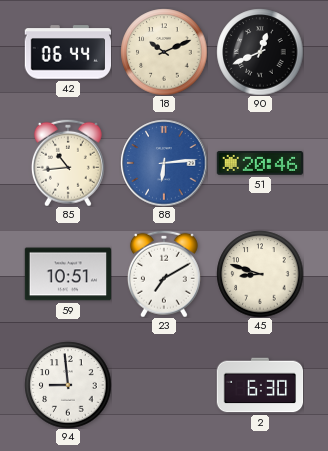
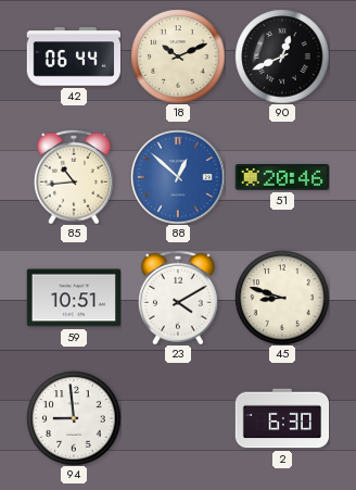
88: 6:14 -> 12:52 (178, 177)
23: 7:10 -> 4:10 (178, 298)
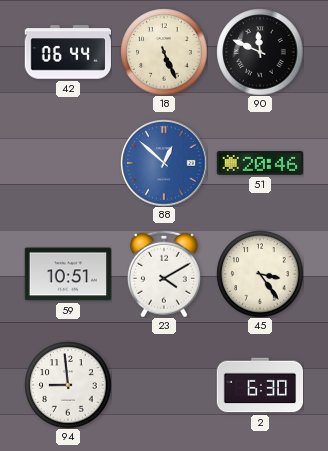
18: 10:11 -> 5:26 (164, 52)
90: 12:41 -> 11:49 (260, 52)
85: 10:44 -> none (74, 177)
45: 8:48 -> 3:24 (260, 274)
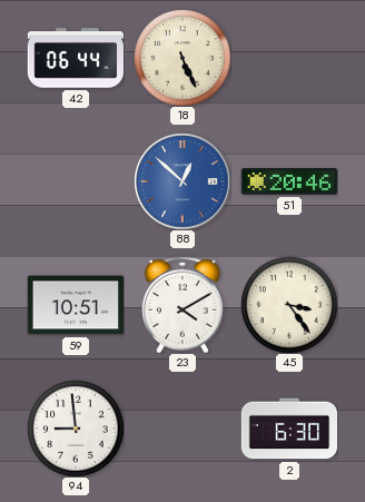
90: 11:49 -> none (260, 52)
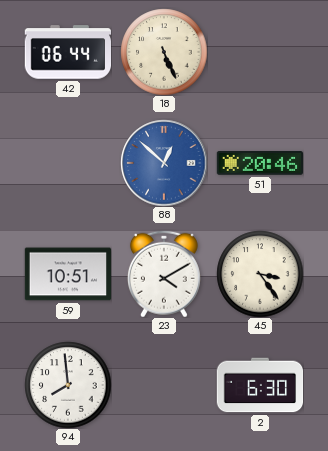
94: 8:59 -> 7:59 (68, 385)
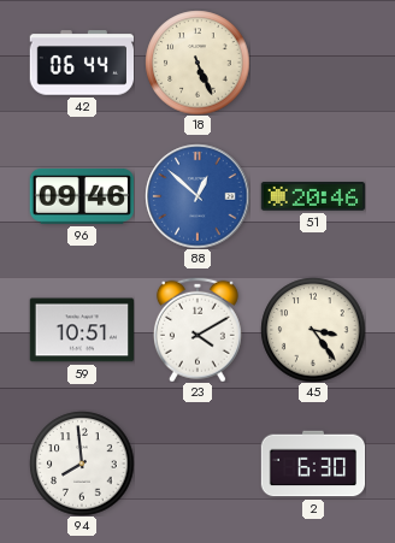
96: none -> 09:46 (81, 196)
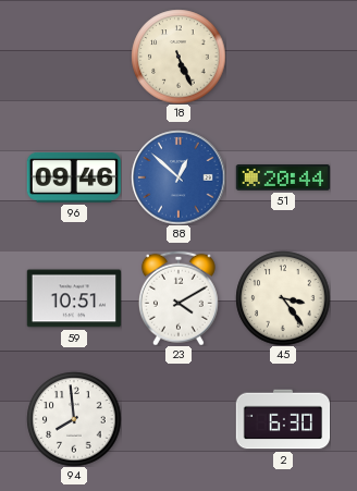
42: 06:44 -> none (82, 63)
51: 20:46 -> 20:44 (282, 179)
